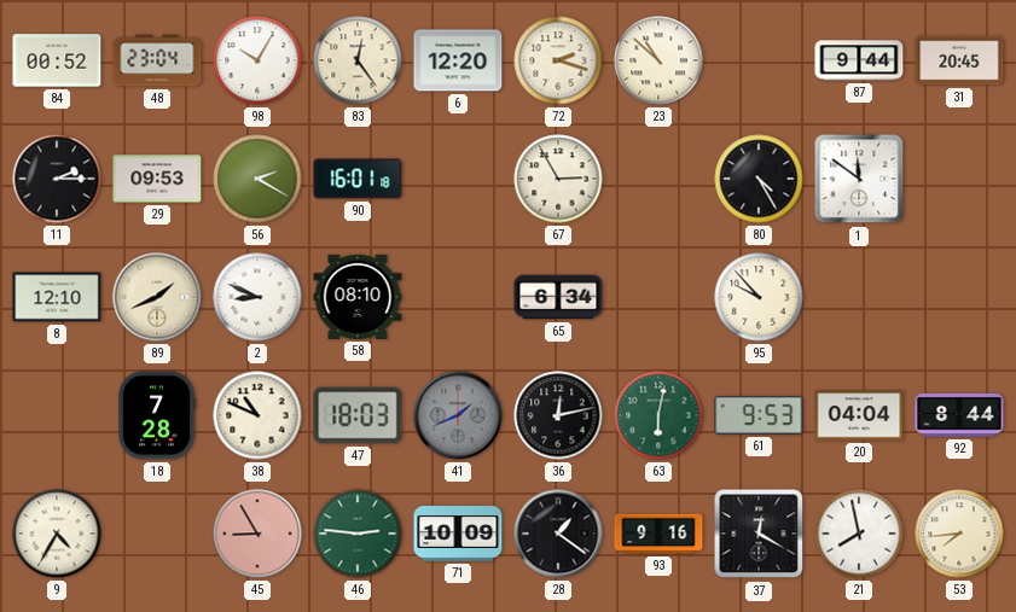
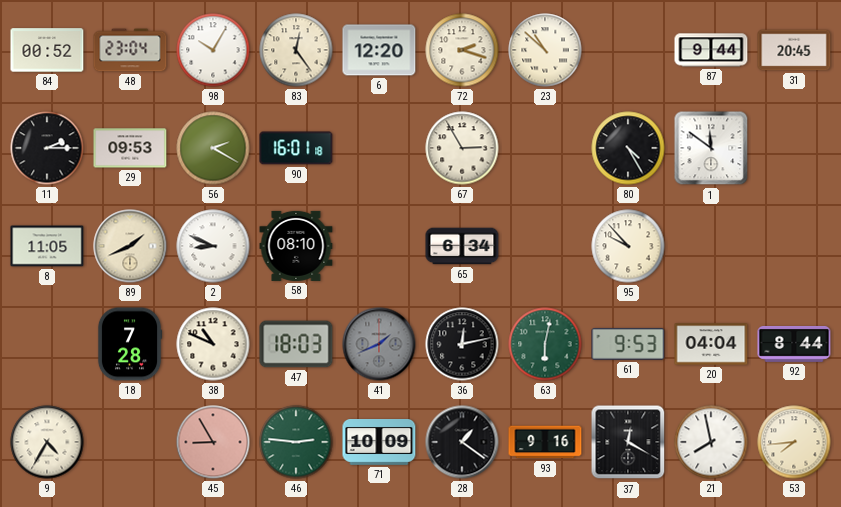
8: 12:10 -> 11:05 (47, 246)
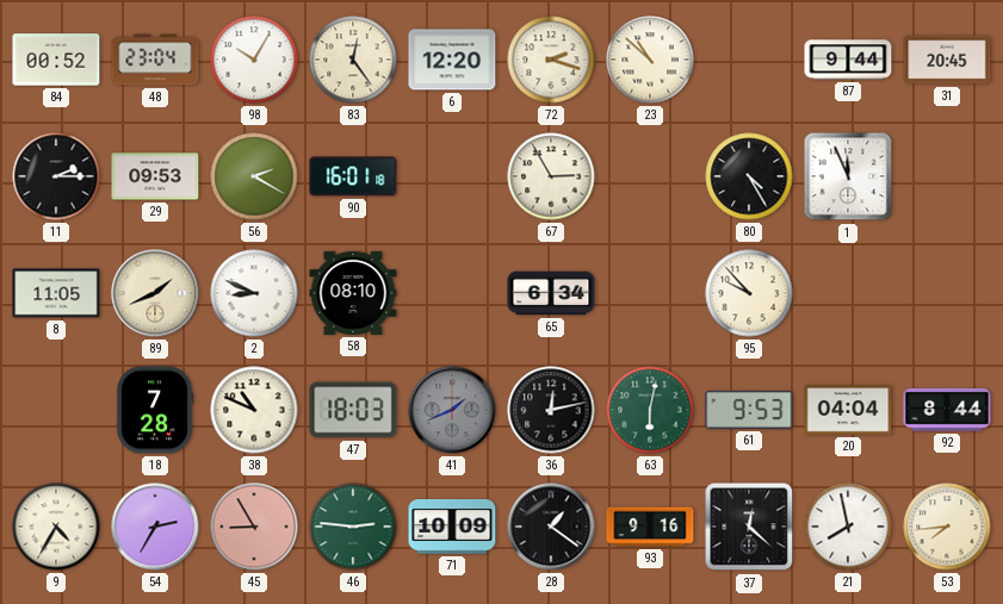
1: 11:51 -> 11:56 (848, 176)
54: none -> 2:35 (155, 527)
37: 12:20 -> 12:22 (749, 527)
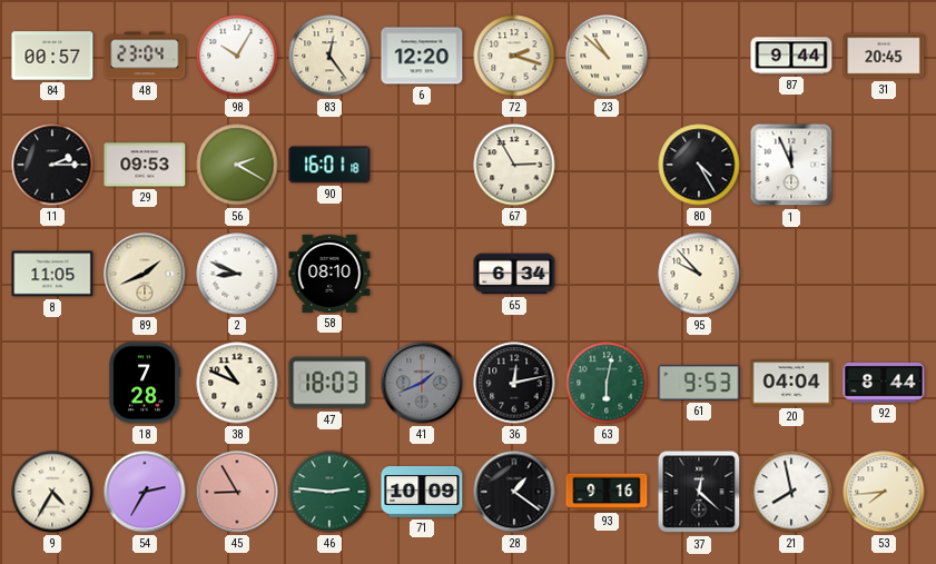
84: 00:52 -> 00:57 (52, 56)
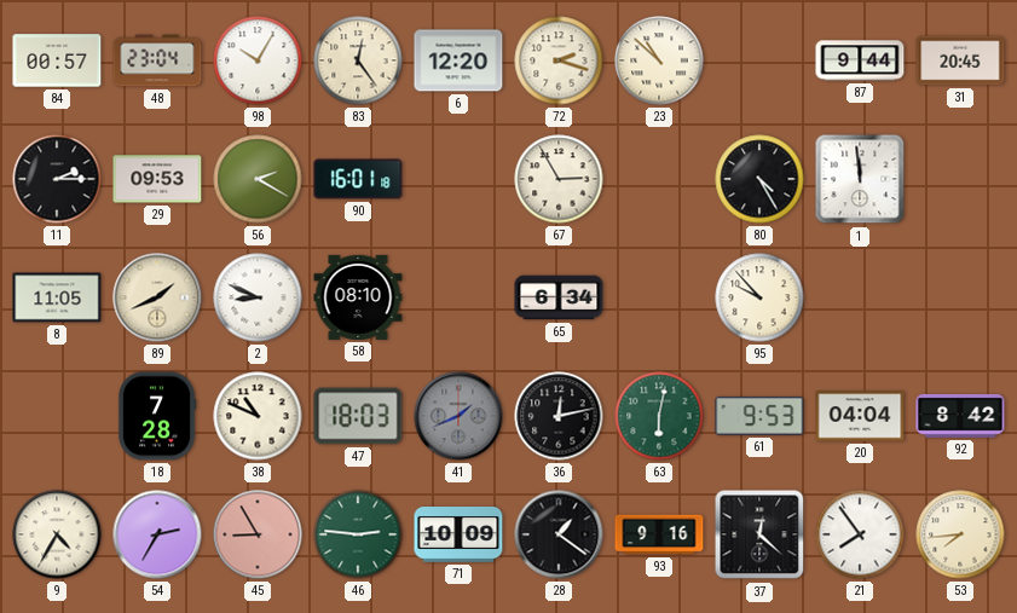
1: 11:56 -> 11:59 (860, 179)
92: 8:44 -> 8:42 (960, 416)
21: 7:58 -> 7:54 (860, 534)
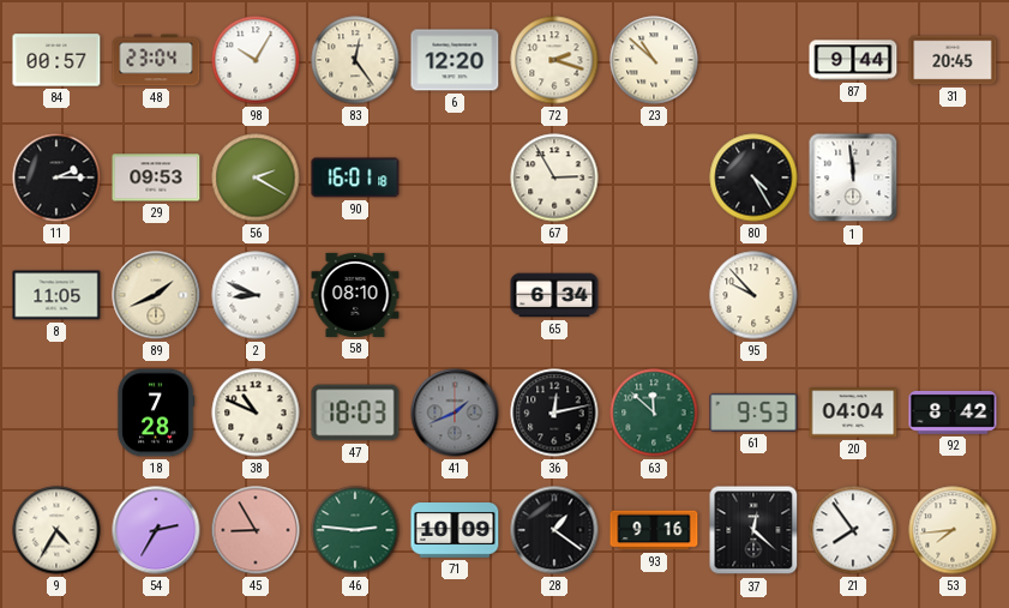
63: 6:02 -> 11:52 (654, 413)
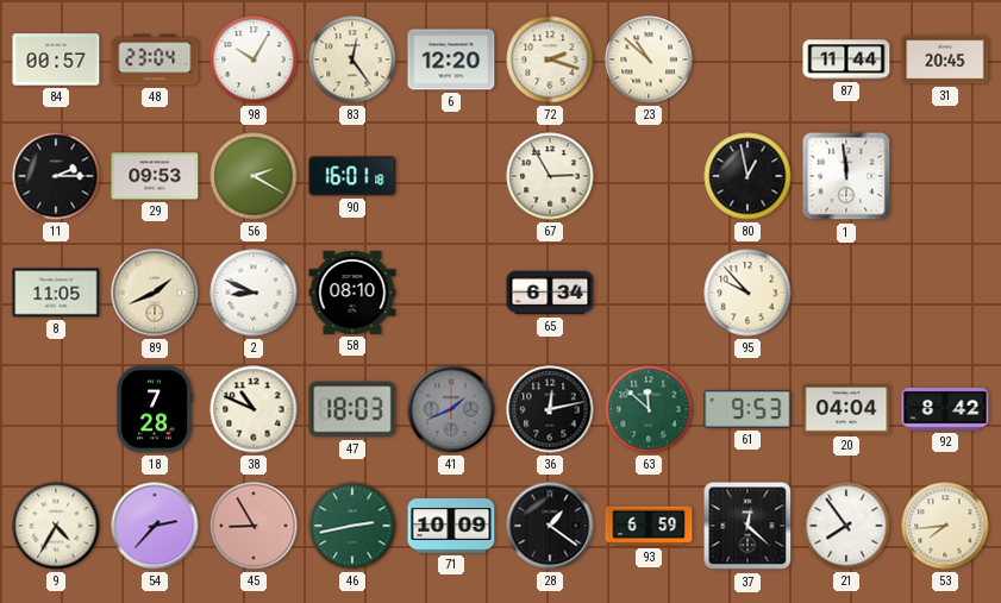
87: 9:44 -> 11:44 (846, 59)
80: 4:25 -> 12:58 (747, 176)
54: 2:35 -> 2:37 (155, 526)
46: 2:46 -> 2:43 (352, 526)
93: 9:16 -> 6:59 (649, 526)
